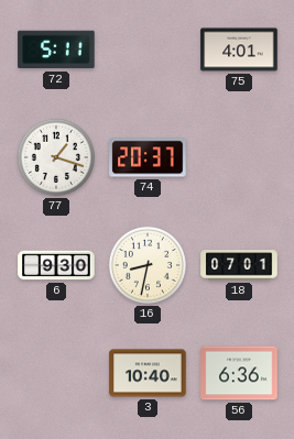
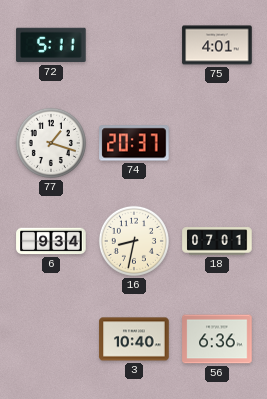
6: 9:30 -> 9:34 (51, 241)
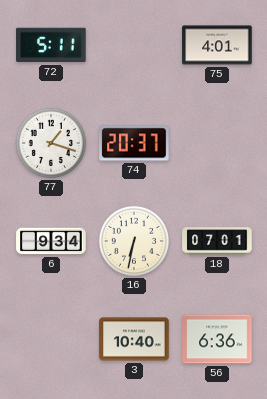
16: 8:32 -> 6:32 (134, 241)
